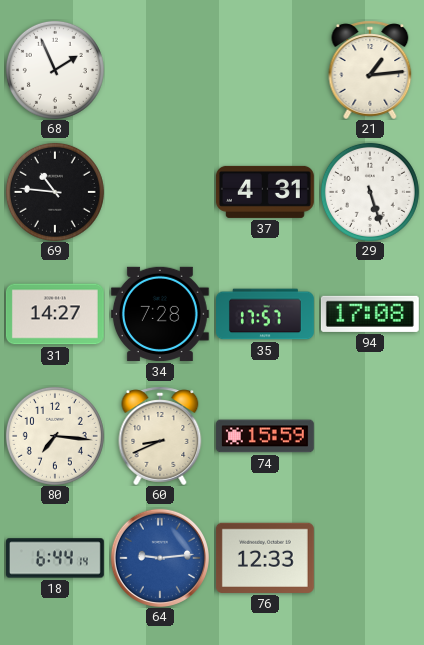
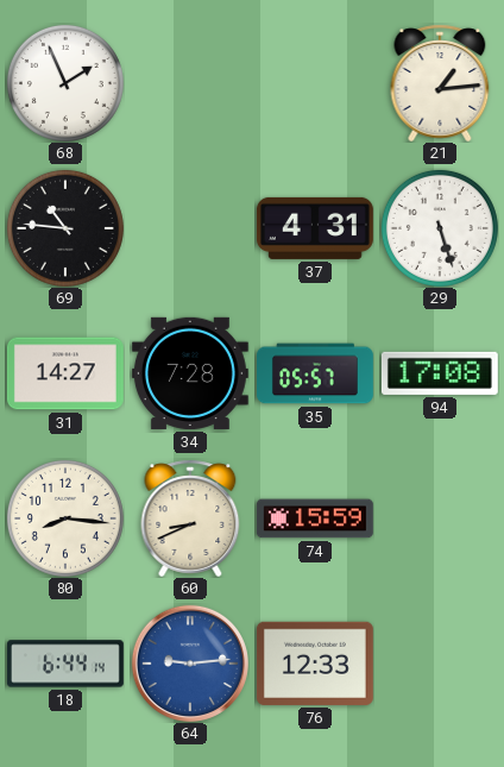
35: 17:57 -> 05:57 (316, 373)
80: 7:16 -> 8:16 (65, 518)
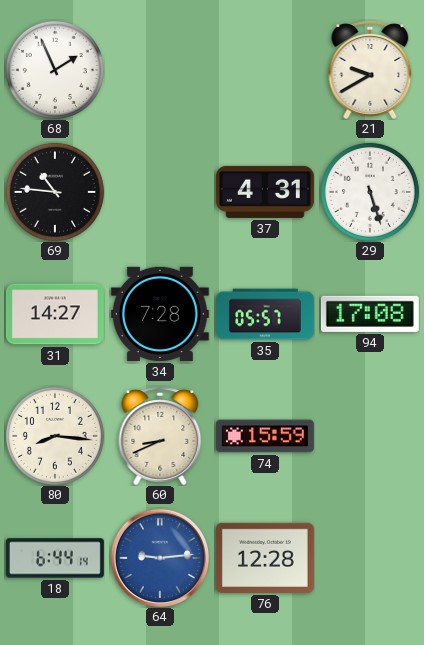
21: 1:14 -> 9:40 (370, 70)
76: 12:33 -> 12:28 (265, 558)
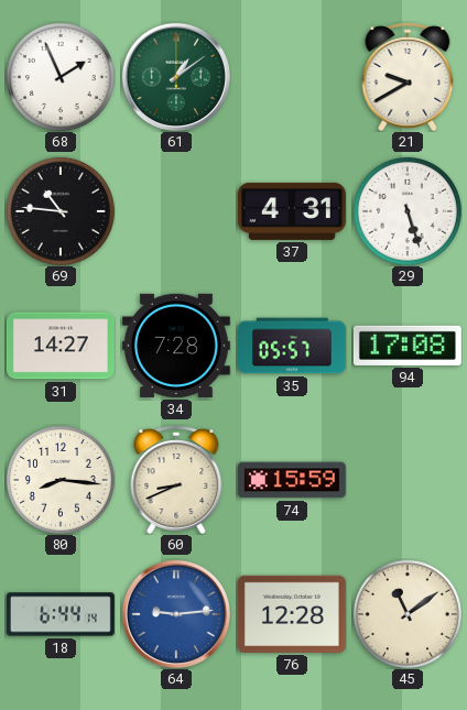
61: none -> 1:09 (176, 77)
45: none -> 11:09 (408, 614)
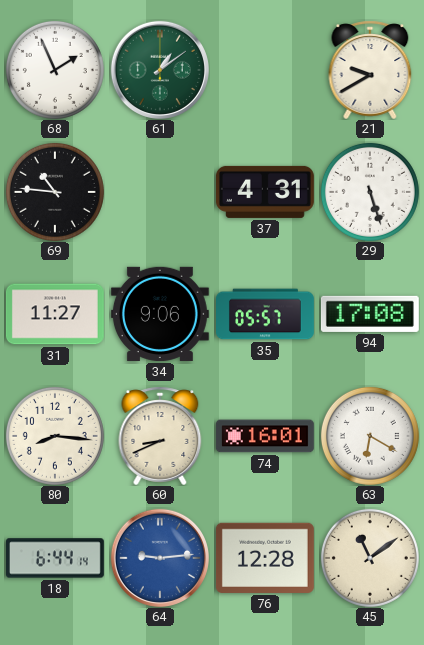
31: 14:27 -> 11:27 (55, 314)
34: 7:28 -> 9:06 (160, 314)
74: 15:59 -> 16:01 (265, 436)
63: none -> 6:20 (370, 436)
